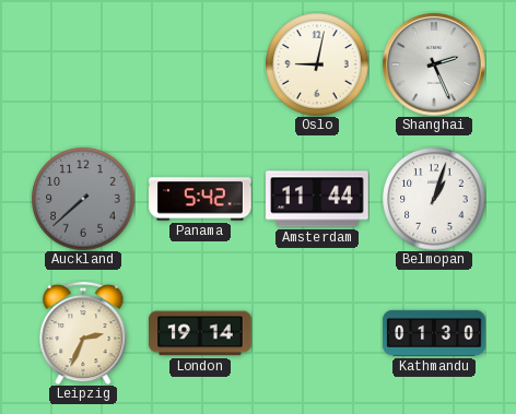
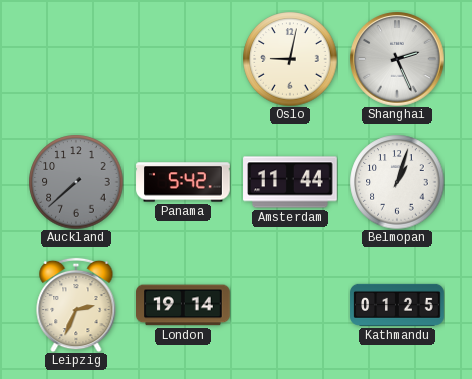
Kathmandu: 01:30 -> 01:25 (397, 305)
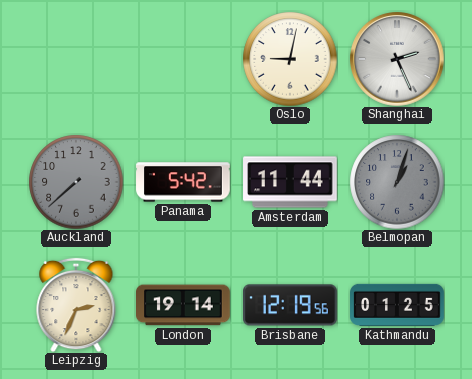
Belmopan dial: white -> grey (397, 182)
Brisbane: none -> 12:19 (291, 305)
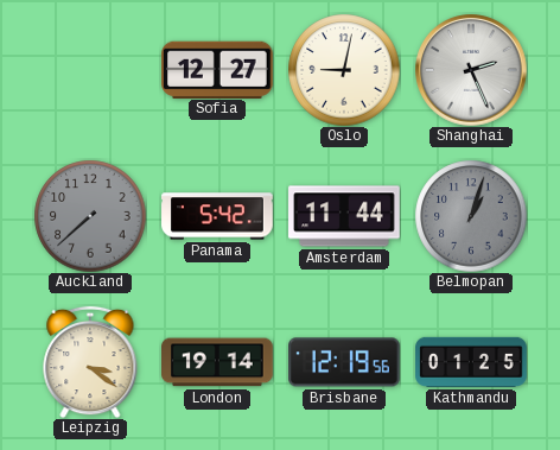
Sofia: none -> 12:27 (218, 69)
Leipzig: 2:34 -> 3:21 (90, 362)
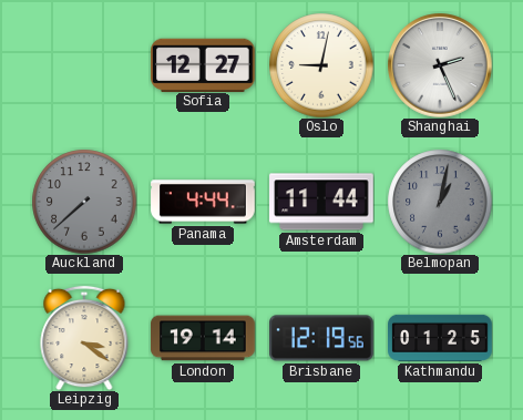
Panama: 5:42 -> 4:44 (203, 202)
Belmopan: 1:03 -> 1:02 (440, 202)
